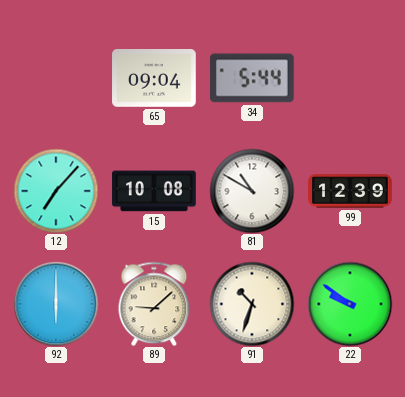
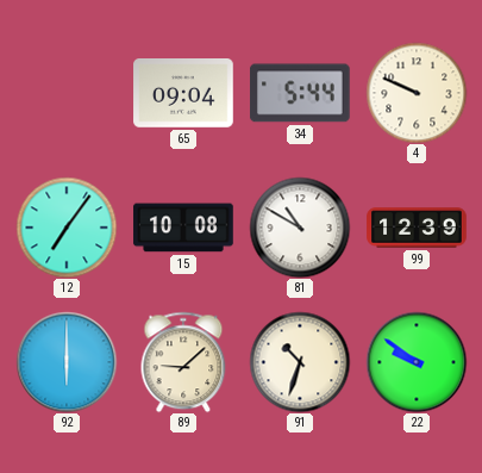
4: none -> 9:49 (417, 93)
12: 7:07 -> 7:06 (67, 228)
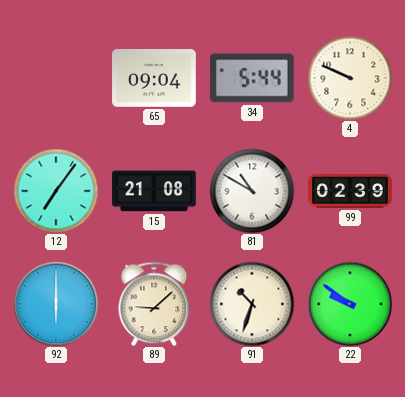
15: 10:08 -> 21:08 (154, 191)
99: 12:39 -> 02:39 (350, 191)
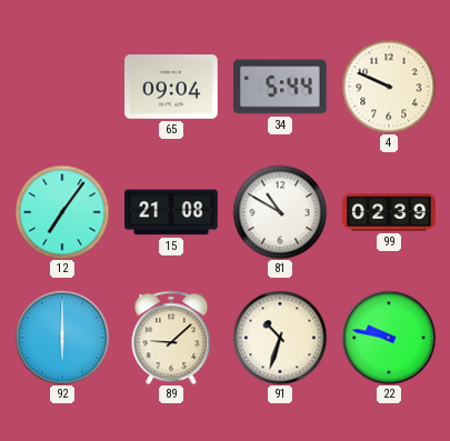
22: 9:51 -> 9:47 (389, 338)
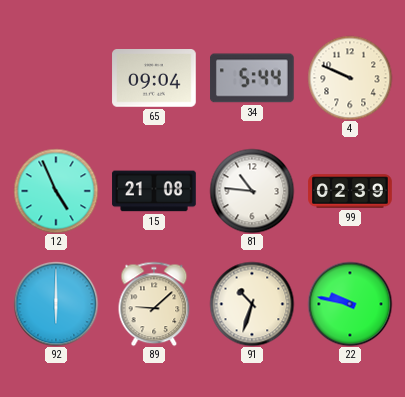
12: 7:06 -> 4:56 (56, 191)
81: 10:50 -> 10:46 (252, 191)
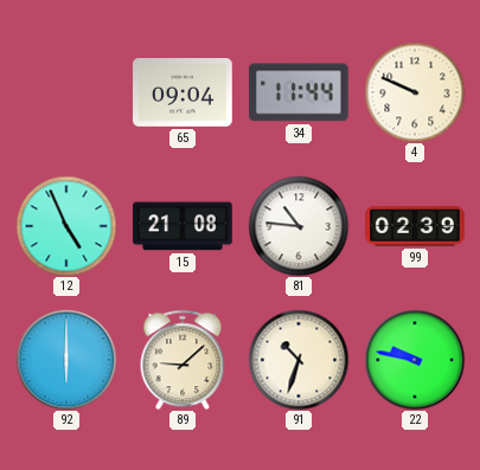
34: 5:44 -> 11:44 (300, 92)
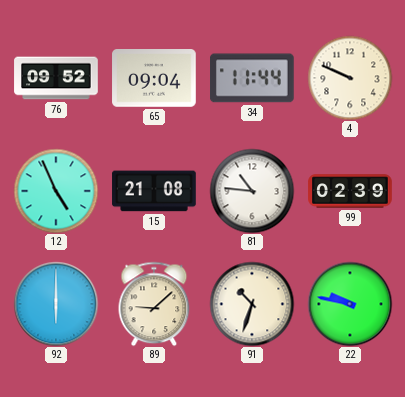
76: none -> 09:52 (56, 78)
